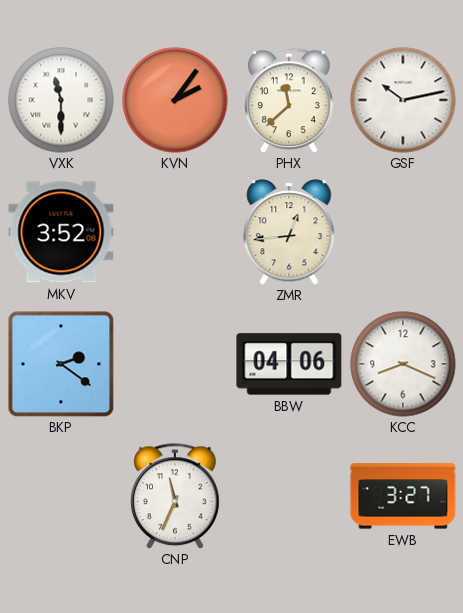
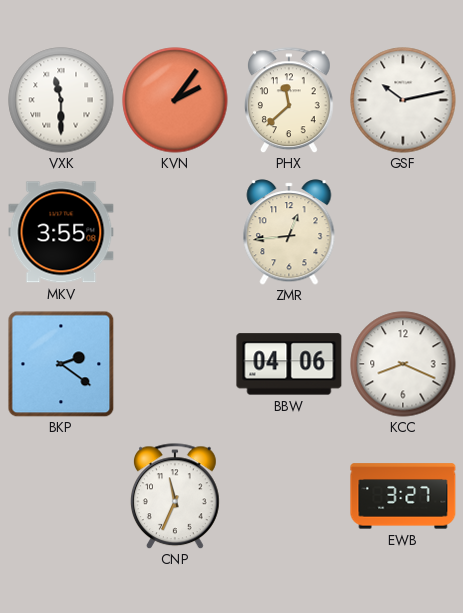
MKV: 3:52 -> 3:55 (61, 232)
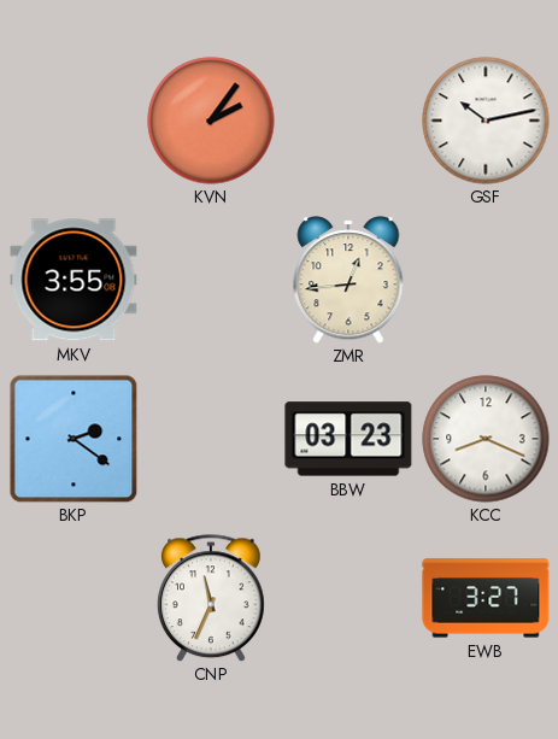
VXK: 11:30 -> none (61, 100)
PHX: 11:38 -> none (289, 100)
BBW: 04:06 -> 03:23 (348, 439)
